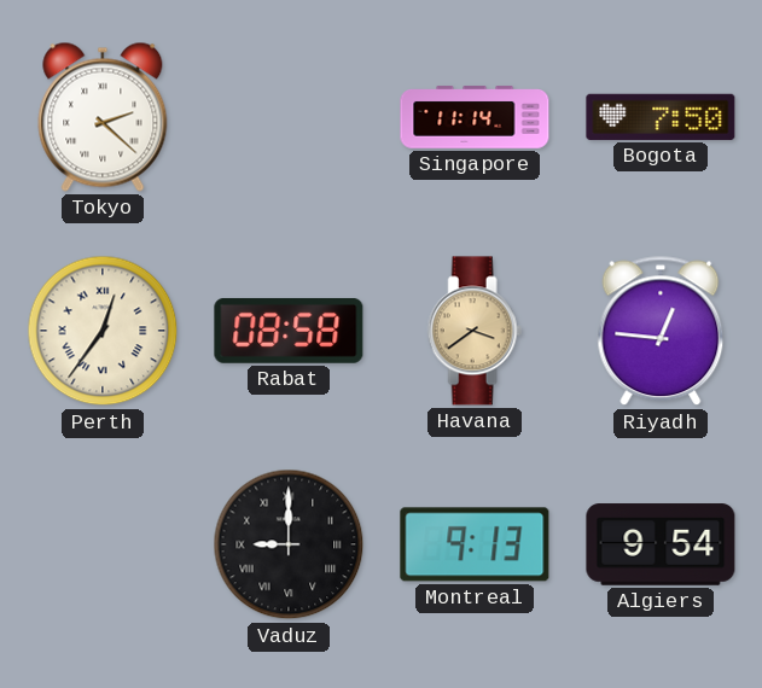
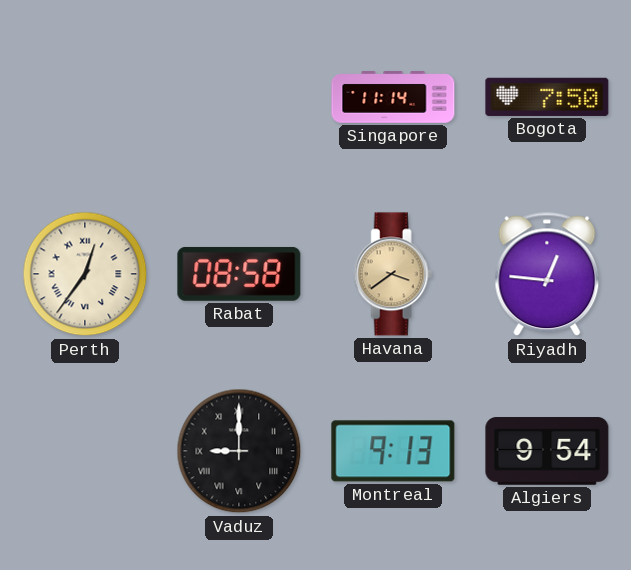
Tokyo: 2:22 -> none (103, 117)
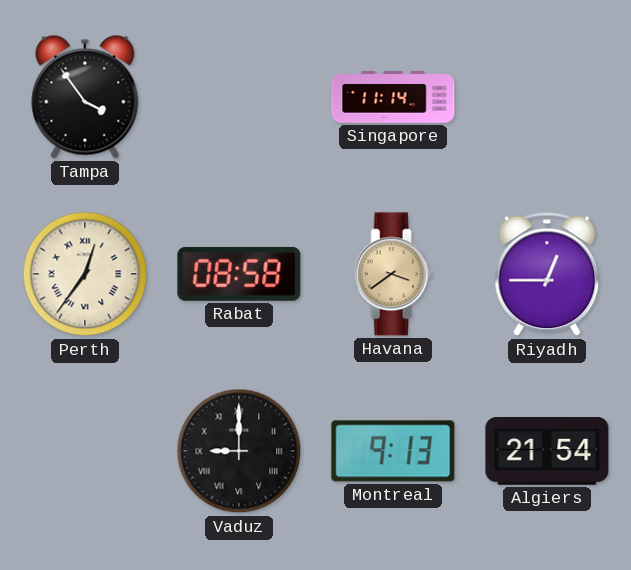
Tampa: none -> 3:54 (85, 97)
Bogota: 7:50 -> none (547, 97)
Riyadh: 12:46 -> 12:45 (547, 274)
Algiers: 9:54 -> 21:54 (547, 451)
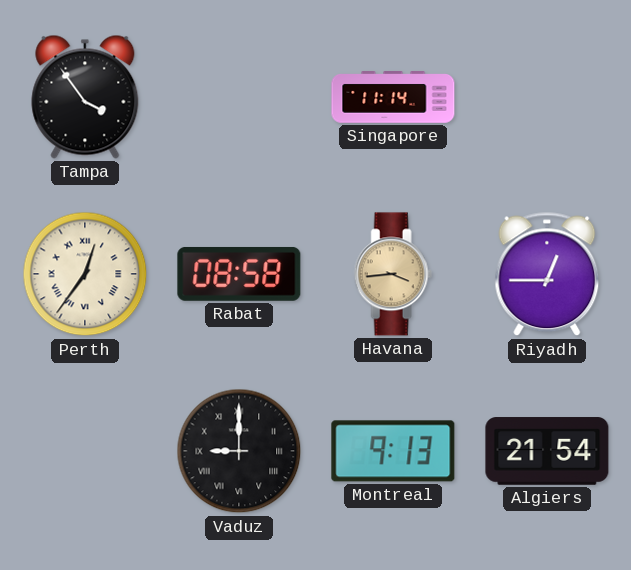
Havana: 3:39 -> 3:44 (393, 274)
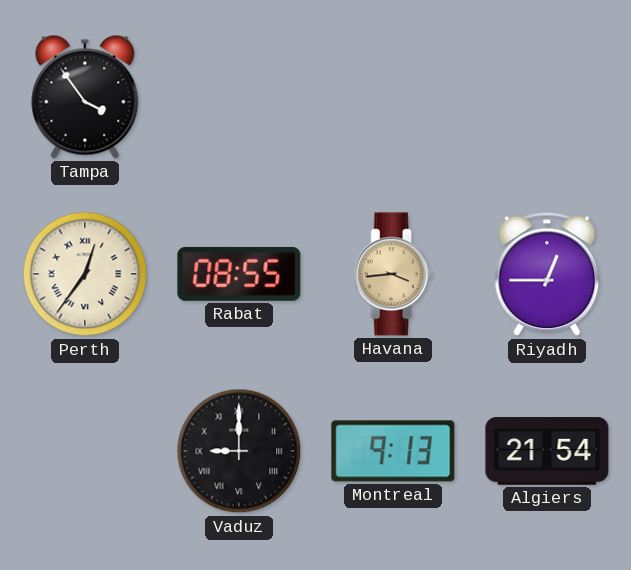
Singapore: 11:14 -> none (393, 97)
Rabat: 08:58 -> 08:55 (239, 274)
